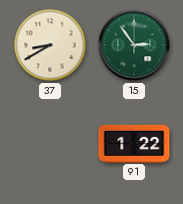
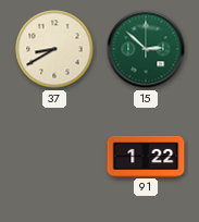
15: 2:54 -> 2:52 (146, 49)
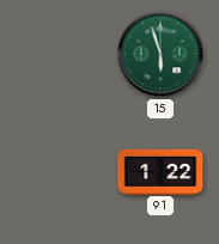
37: 8:40 -> none (54, 49)
15: 2:52 -> 5:57 (160, 54)
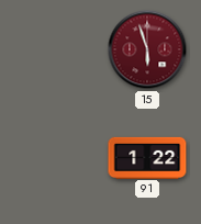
15 dial: green -> burgundy (147, 49)
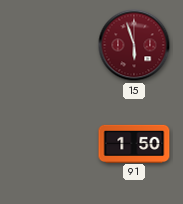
91: 1:22 -> 1:50 (134, 143)
